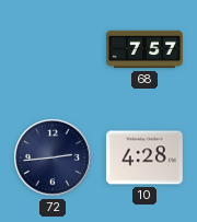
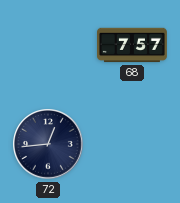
72: 2:44 -> 12:44 (49, 145)
10: 4:28 -> none (144, 157)
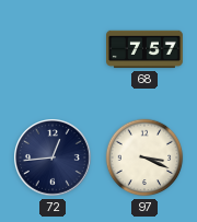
97: none -> 3:19 (144, 157)
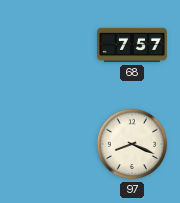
72: 12:44 -> none (54, 159)
97: 3:19 -> 8:19 (132, 144)
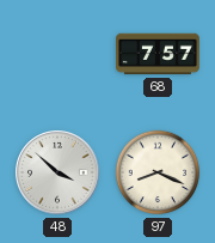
48: none -> 3:52 (59, 174)
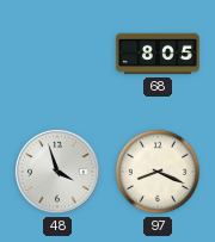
68: 7:57 -> 8:05 (159, 54)
48: 3:52 -> 3:57 (59, 173)
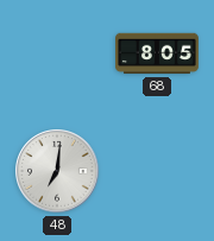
48: 3:57 -> 7:01 (58, 172)
97: 8:19 -> none (158, 172)
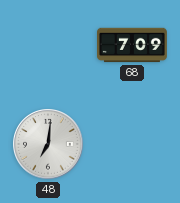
68: 8:05 -> 7:09 (133, 45)
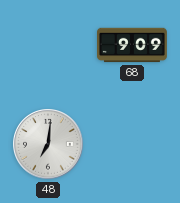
68: 7:09 -> 9:09 (133, 45)
